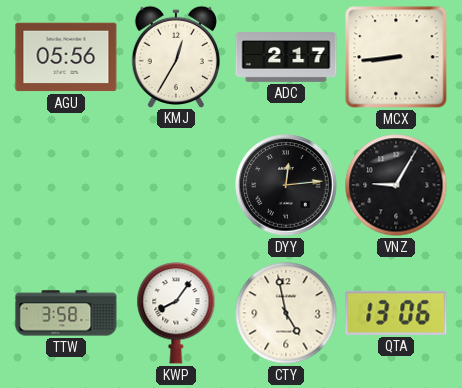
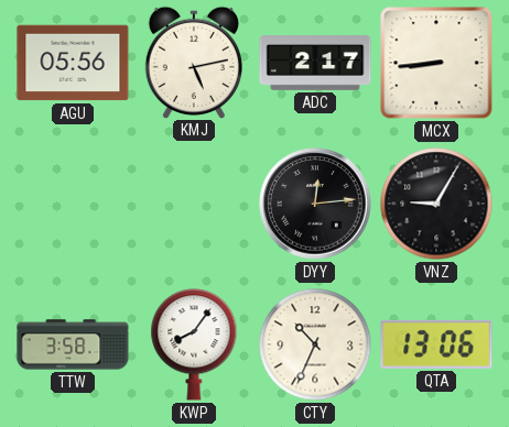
KMJ: 12:35 -> 5:13 (194, 62)
CTY: 4:58 -> 10:34 (315, 344)
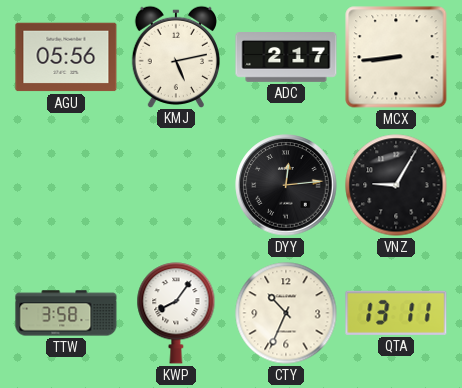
QTA: 13:06 -> 13:11 (396, 313)
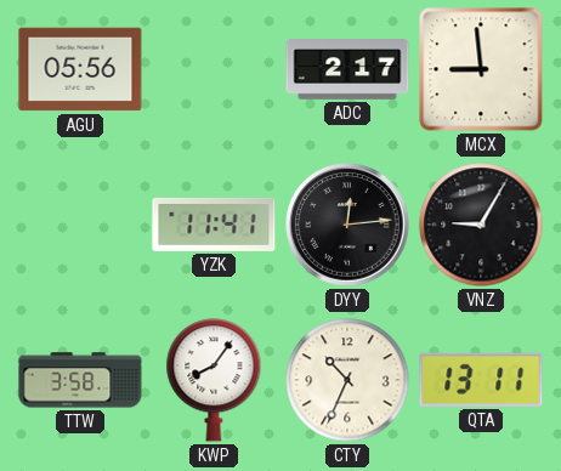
KMJ: 5:13 -> none (176, 56)
MCX: 8:44 -> 8:59 (481, 69)
YZK: none -> 11:41 (214, 225)
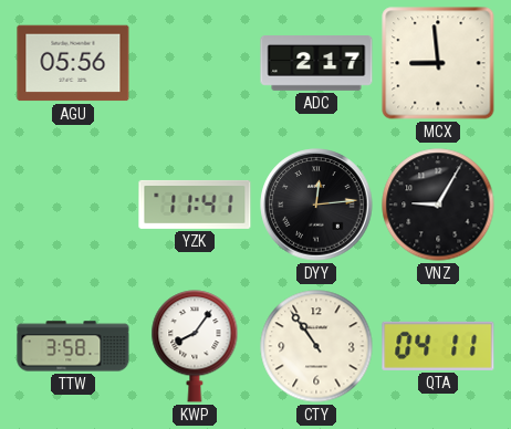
CTY: 10:34 -> 10:54 (316, 346)
QTA: 13:11 -> 04:11 (438, 346)
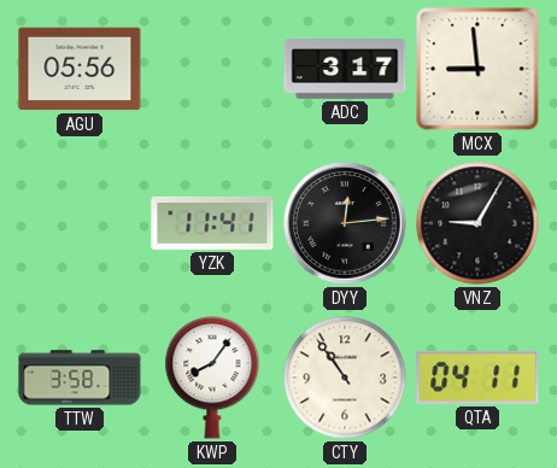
ADC: 2:17 -> 3:17 (345, 70)
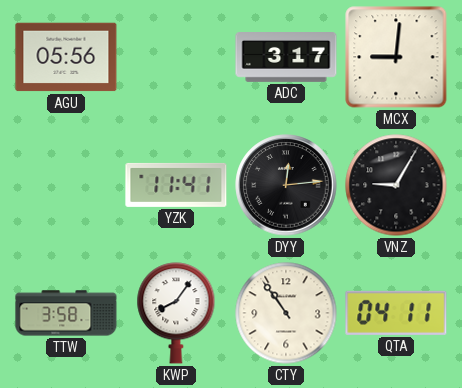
MCX: 8:59 -> 9:01 (396, 57)
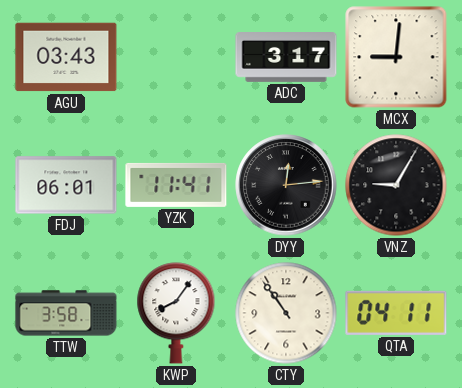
AGU: 05:56 -> 03:43 (66, 57)
FDJ: none -> 06:01 (66, 185)
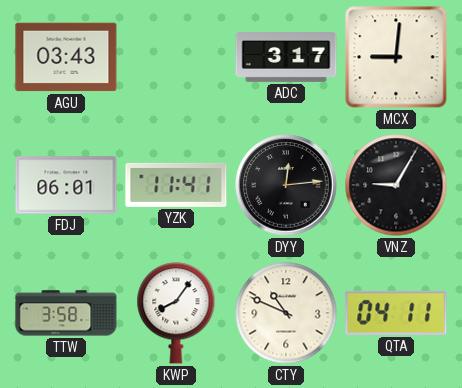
CTY: 10:54 -> 10:49 (286, 313)
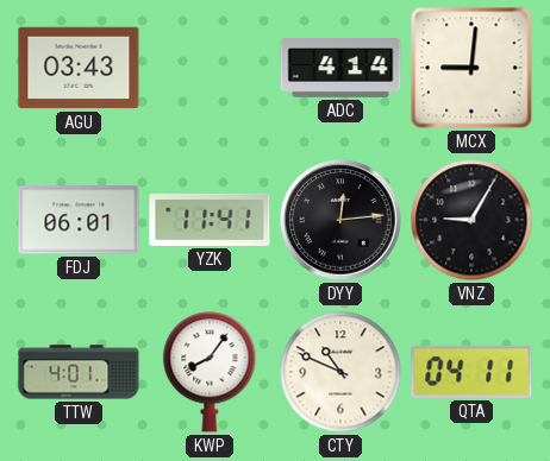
ADC: 3:17 -> 4:14 (340, 69)
TTW: 3:58 -> 4:01 (79, 372)
